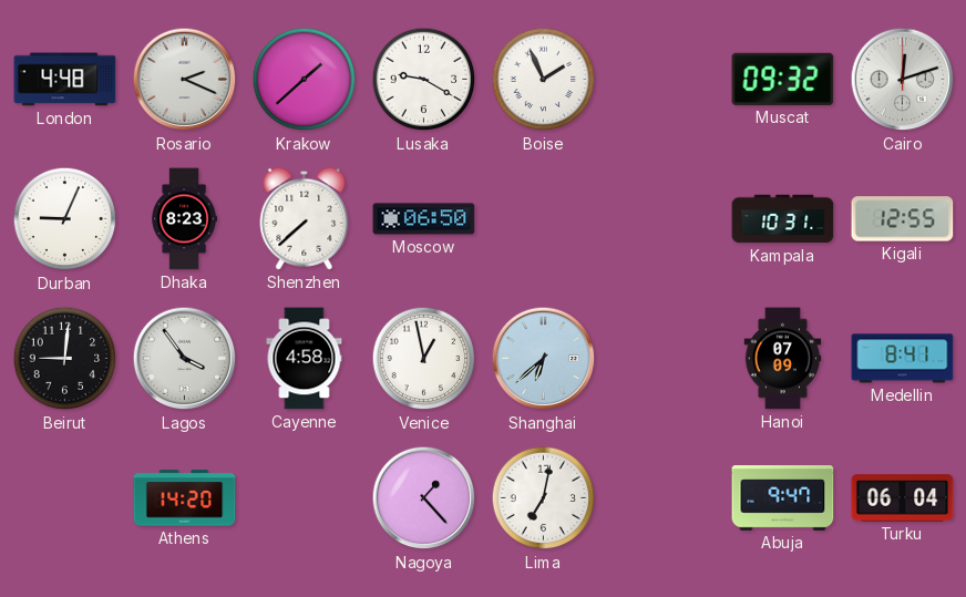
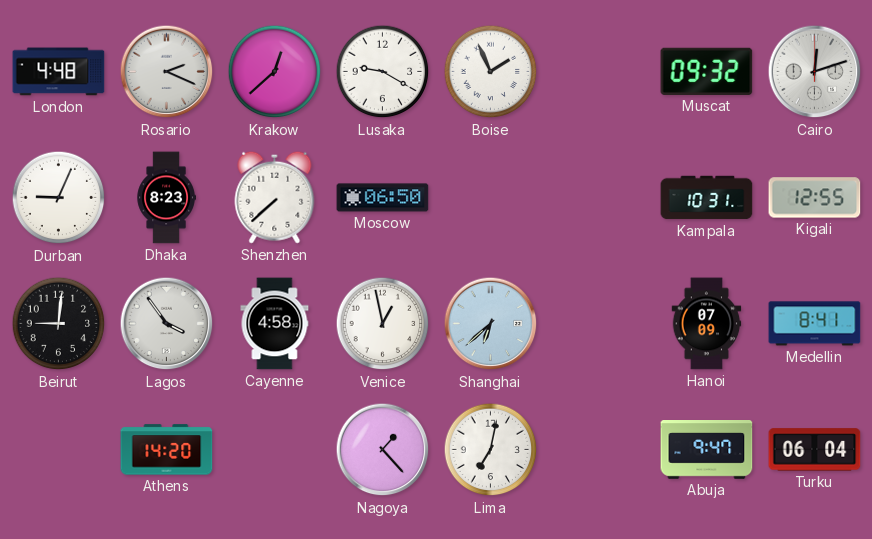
Krakow: 1:38 -> 12:38 (275, 72)
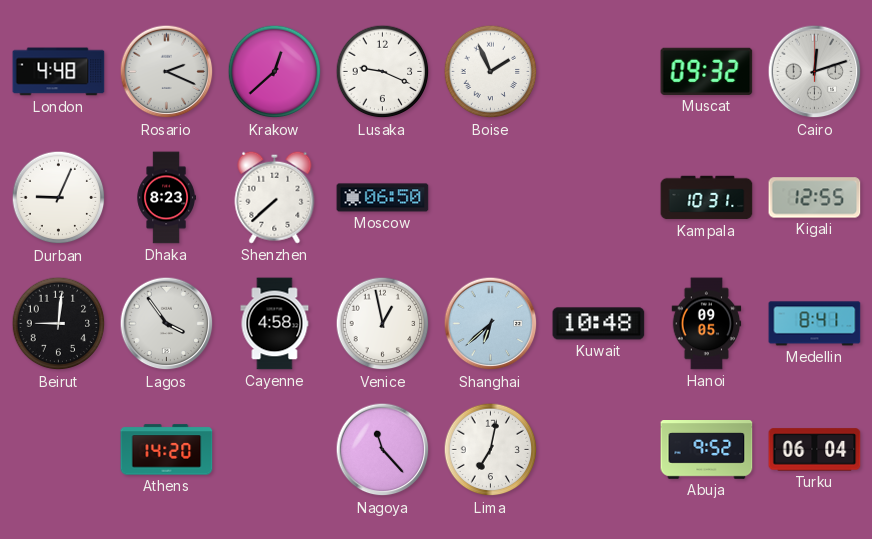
Lusaka: 9:20 -> 9:19 (383, 72)
Kuwait: none -> 10:48 (599, 324)
Hanoi: 07:09 -> 09:05 (707, 324)
Nagoya: 1:23 -> 11:23 (383, 450)
Abuja: 9:47 -> 9:52 (707, 450)
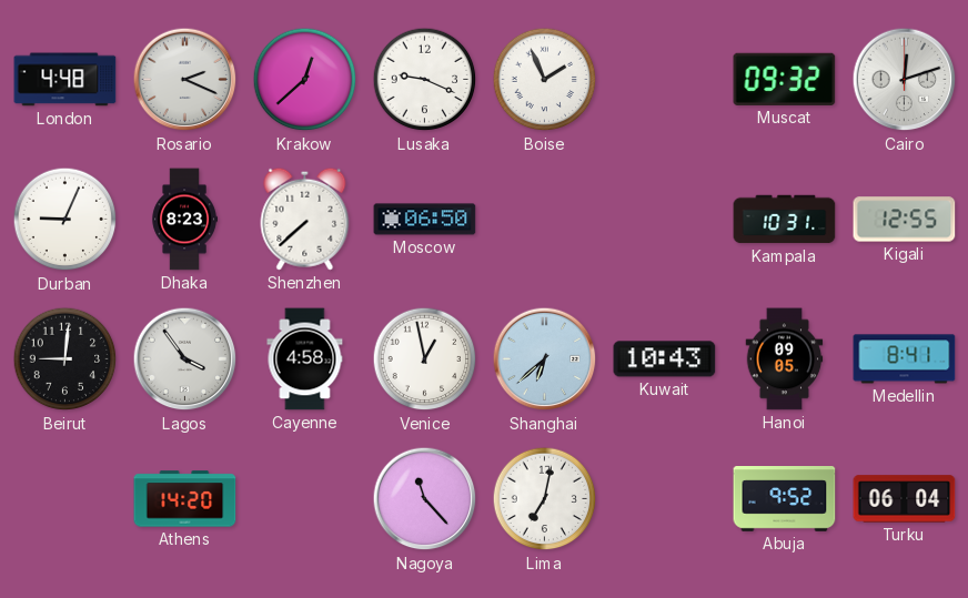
Kuwait: 10:48 -> 10:43 (665, 359)
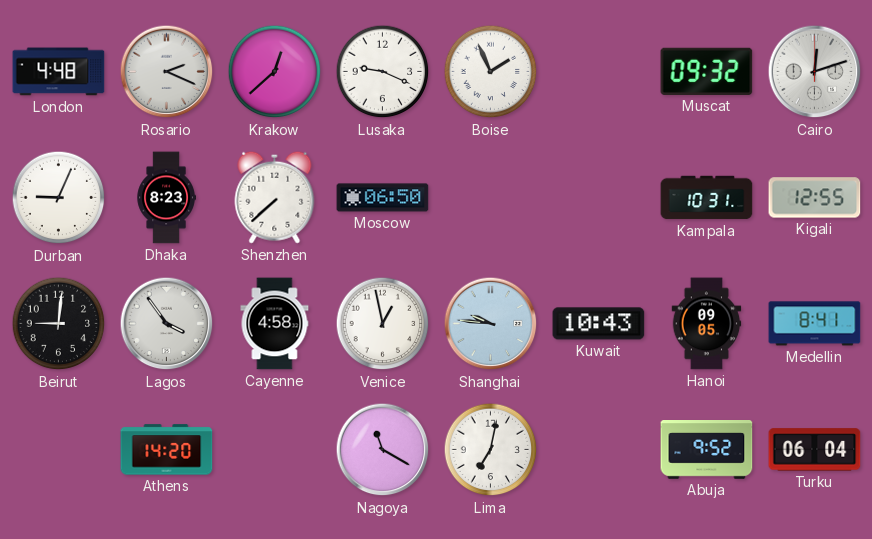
Shanghai: 6:38 -> 9:46 (491, 324)
Nagoya: 11:23 -> 11:20 (383, 450)
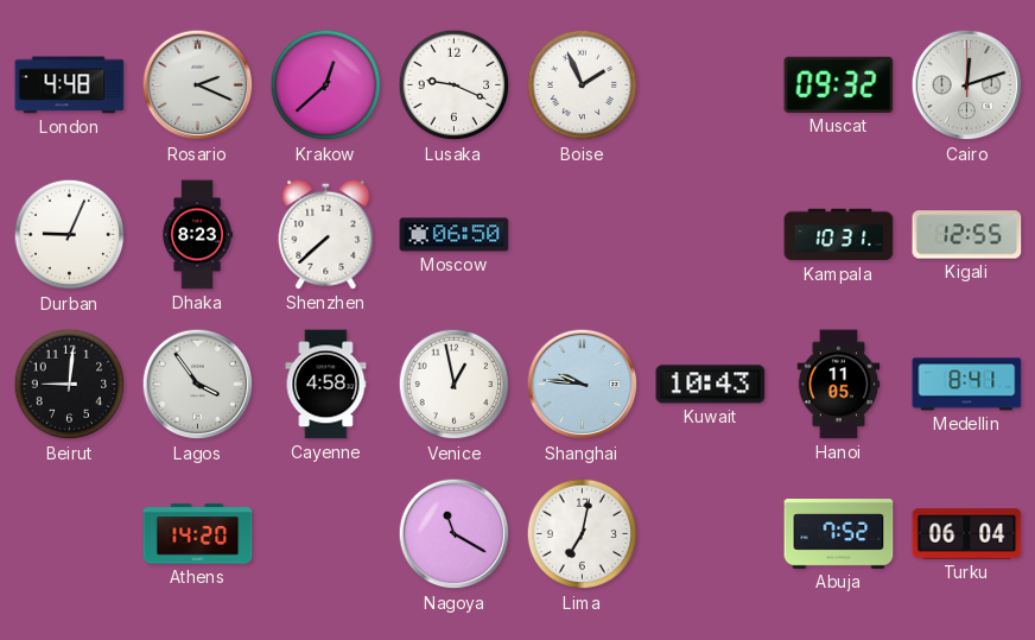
Hanoi: 09:05 -> 11:05 (839, 385)
Abuja: 9:52 -> 7:52 (839, 534)
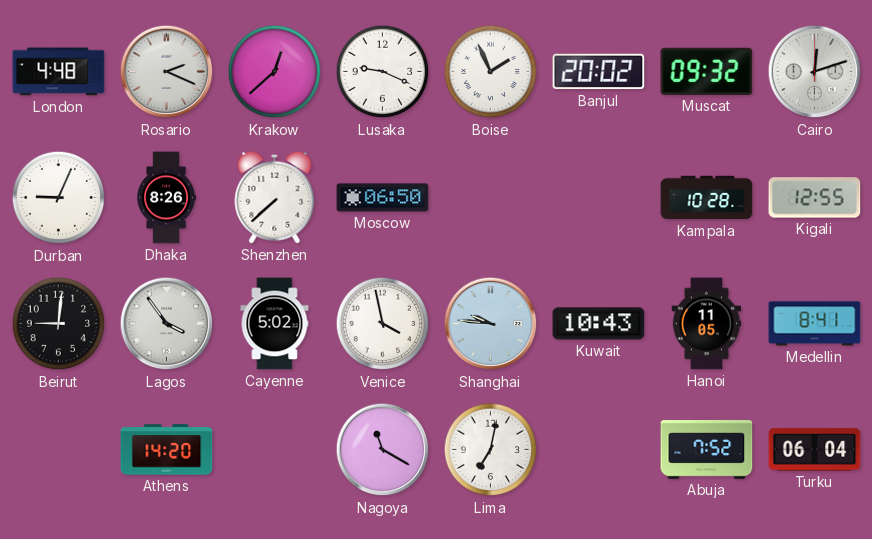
Banjul: none -> 20:02 (599, 72)
Dhaka: 8:23 -> 8:26 (166, 198)
Kampala: 10:31 -> 10:28 (707, 198)
Cayenne: 4:58 -> 5:02 (275, 324)
Venice: 12:58 -> 3:58 (383, 324)
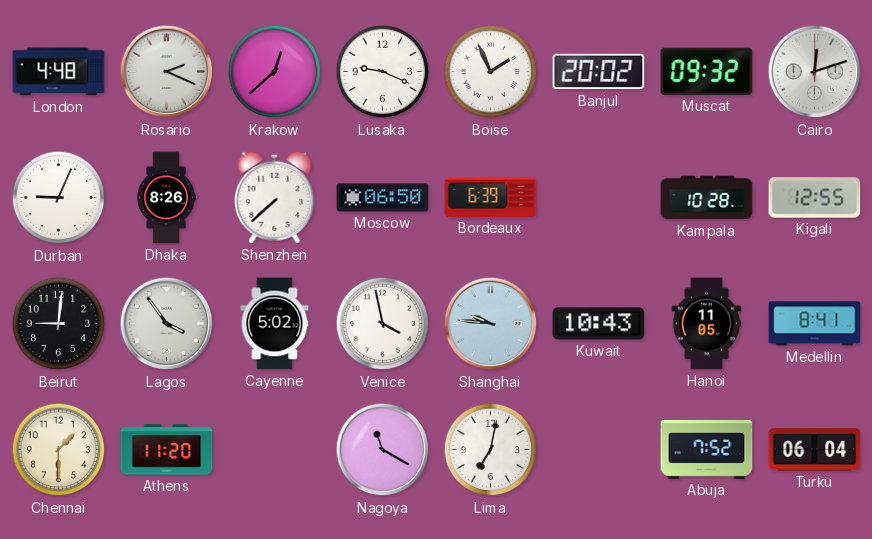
Bordeaux: none -> 6:39 (491, 197)
Chennai: none -> 1:30 (59, 450)
Athens: 14:20 -> 11:20 (167, 450)
